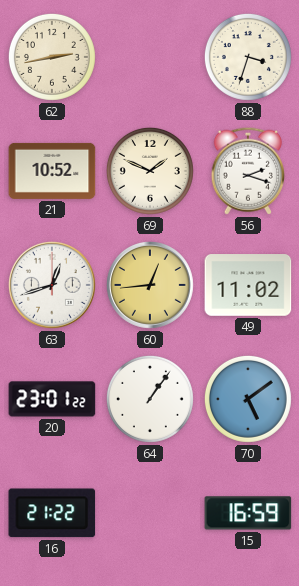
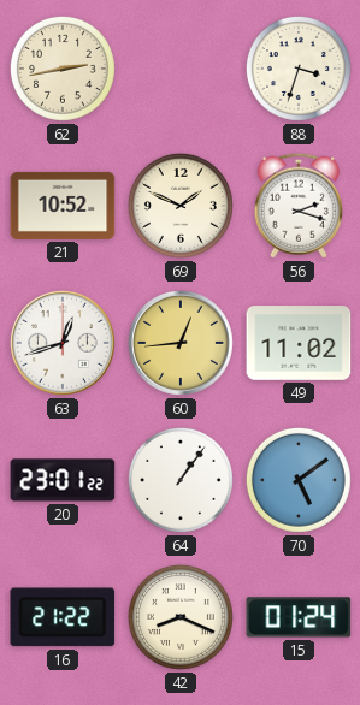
42: none -> 8:19 (181, 617)
15: 16:59 -> 01:24 (299, 617)
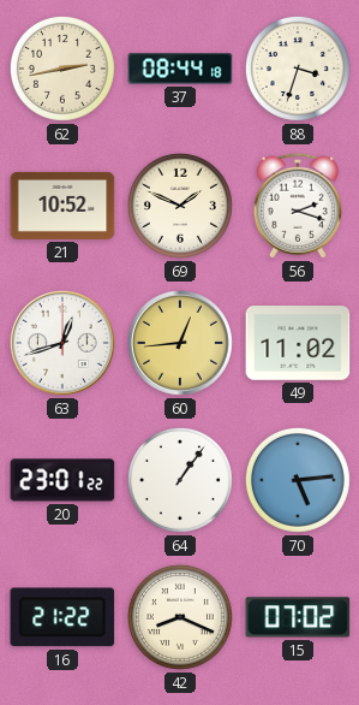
37: none -> 08:44 (180, 69)
70: 5:09 -> 5:14 (298, 480)
15: 01:24 -> 07:02 (298, 617)
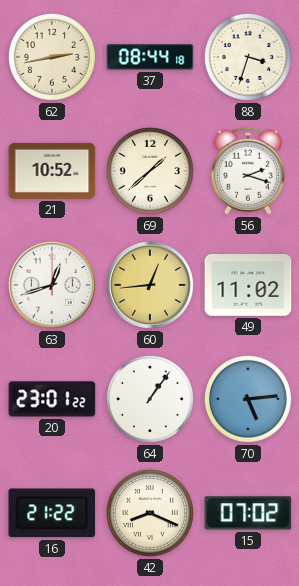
69: 1:49 -> 1:38 (150, 171)
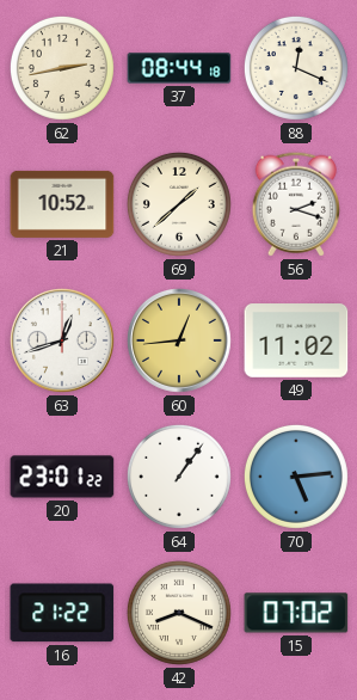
88: 3:33 -> 12:19 (296, 68)
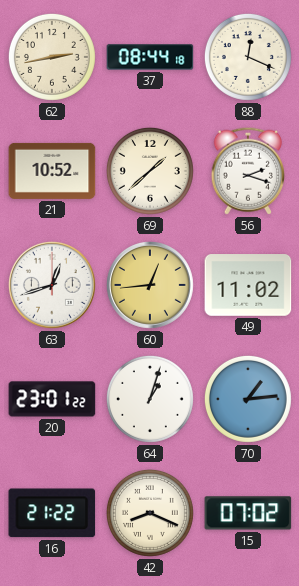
64: 1:06 -> 1:03 (150, 399)
70: 5:14 -> 1:14 (248, 399)
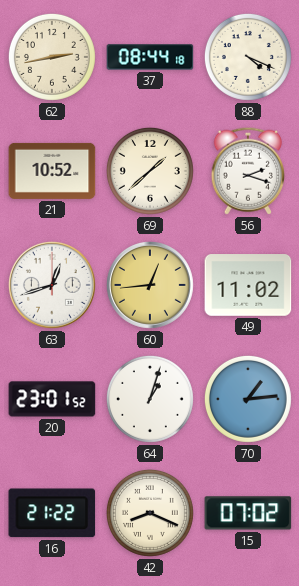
88: 12:19 -> 4:19 (248, 57)
20: 23:01:22 -> 23:01:52 (52, 399)
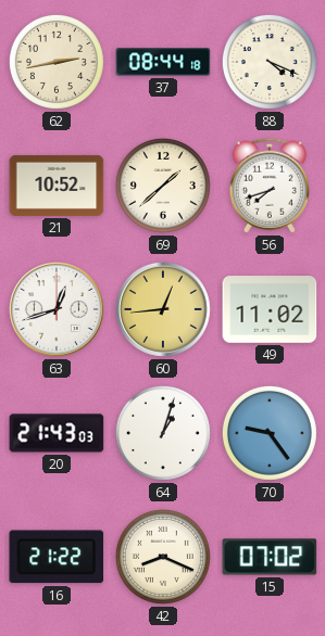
56: 2:18 -> 7:42 (270, 186)
20: 23:01 -> 21:43 (57, 433)
70: 1:14 -> 9:24 (270, 433)
